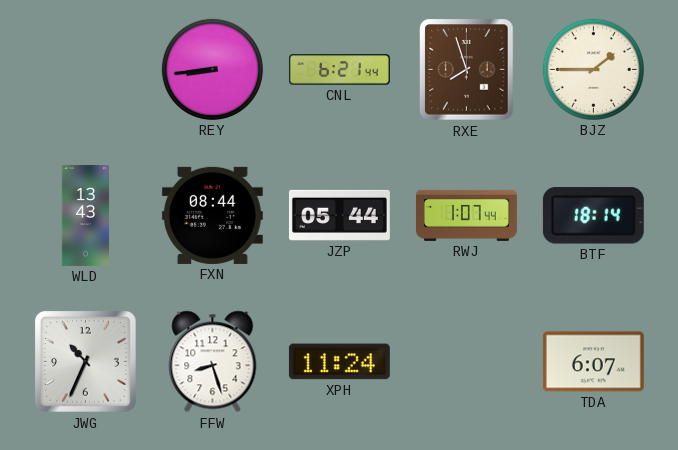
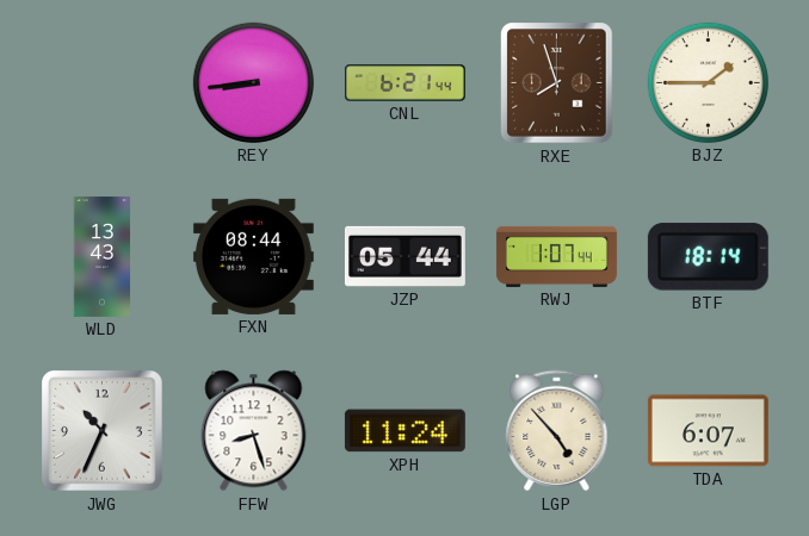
LGP: none -> 4:53 (557, 431)
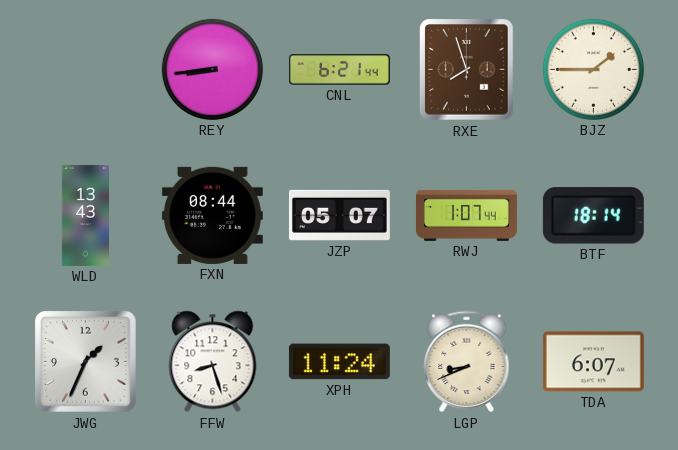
JZP: 05:44 -> 05:07 (339, 215)
JWG: 10:34 -> 1:34 (86, 362)
LGP: 4:53 -> 8:41 (467, 362)
